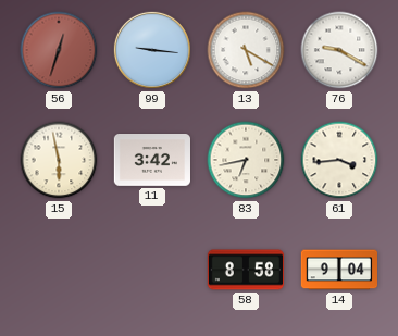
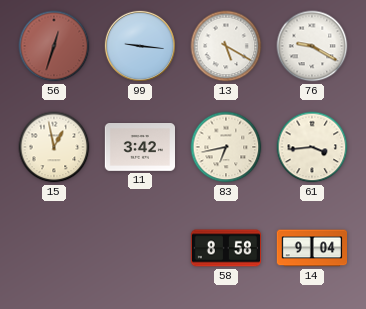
15: 5:58 -> 12:58 (54, 147)
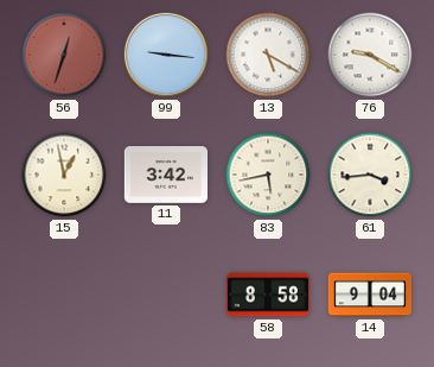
83: 6:43 -> 5:43 (268, 175)
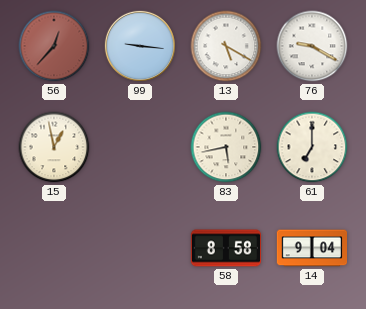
56: 12:33 -> 12:37 (54, 46)
11: 3:42 -> none (165, 176)
61: 3:44 -> 7:00 (312, 147)
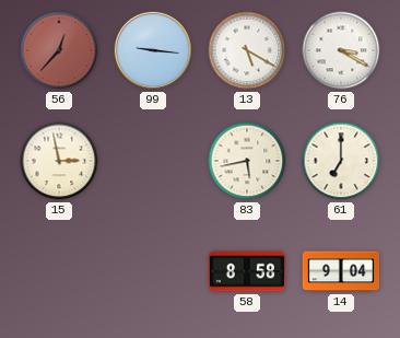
76: 9:20 -> 3:20 (341, 50)
15: 12:58 -> 2:58 (59, 161)
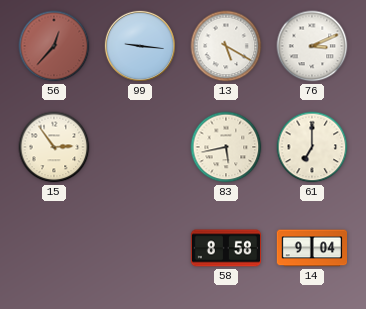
76: 3:20 -> 3:11 (312, 46)
15: 2:58 -> 2:54 (54, 147)
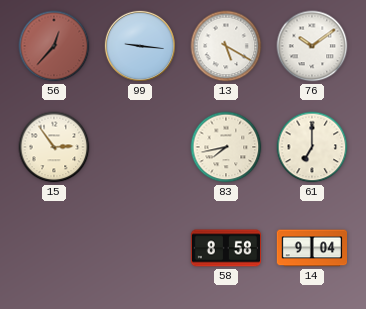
76: 3:11 -> 10:09 (312, 46)
83: 5:43 -> 7:43 (226, 147)
